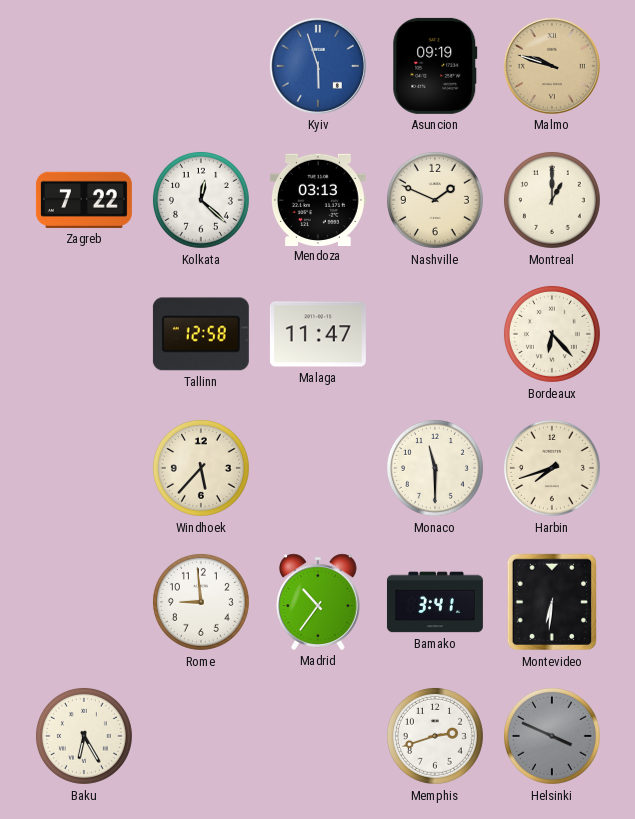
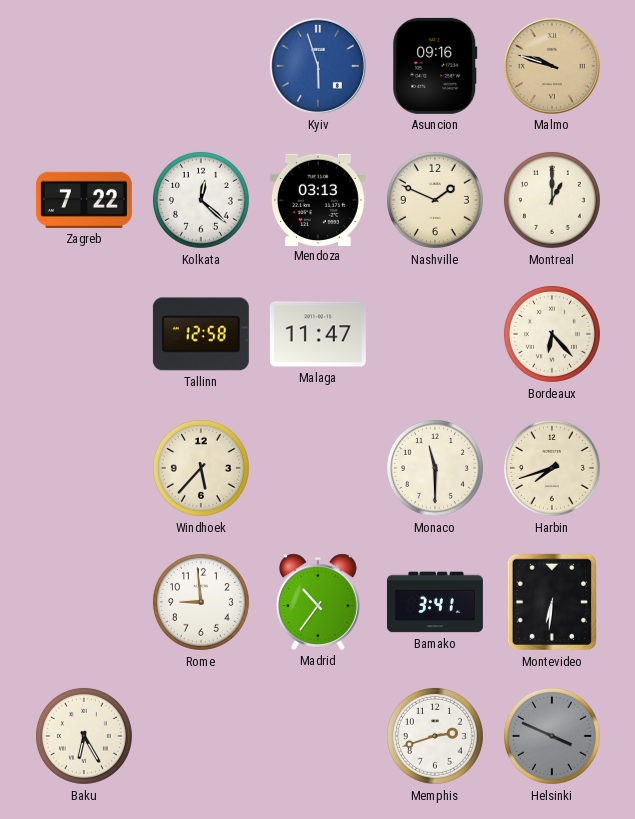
Asuncion: 09:19 -> 09:16 (435, 66)
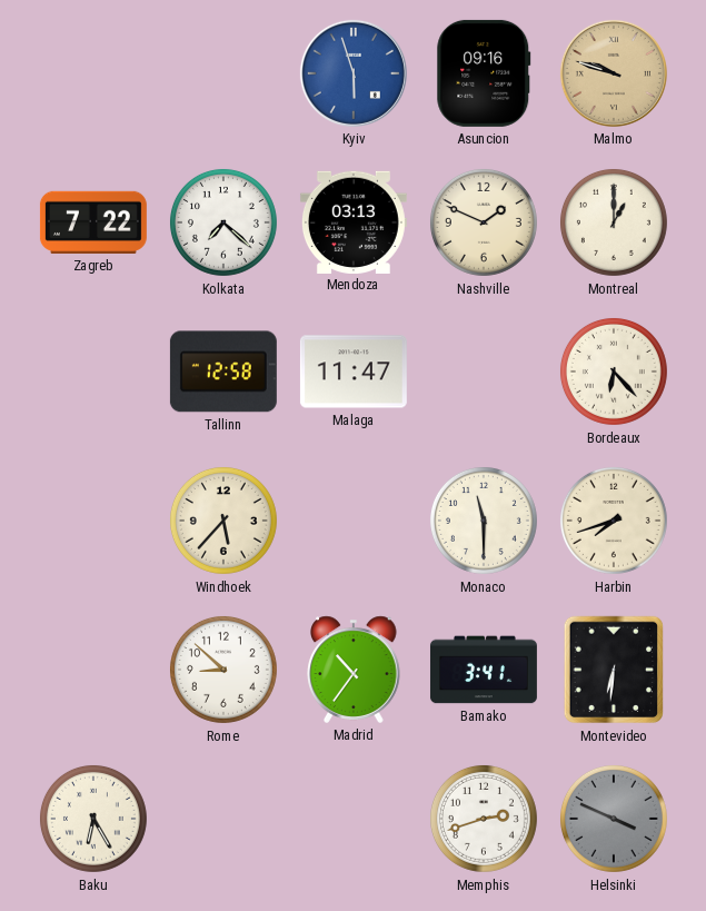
Kolkata: 12:22 -> 7:22 (223, 222)
Rome: 8:59 -> 8:52 (223, 670)
